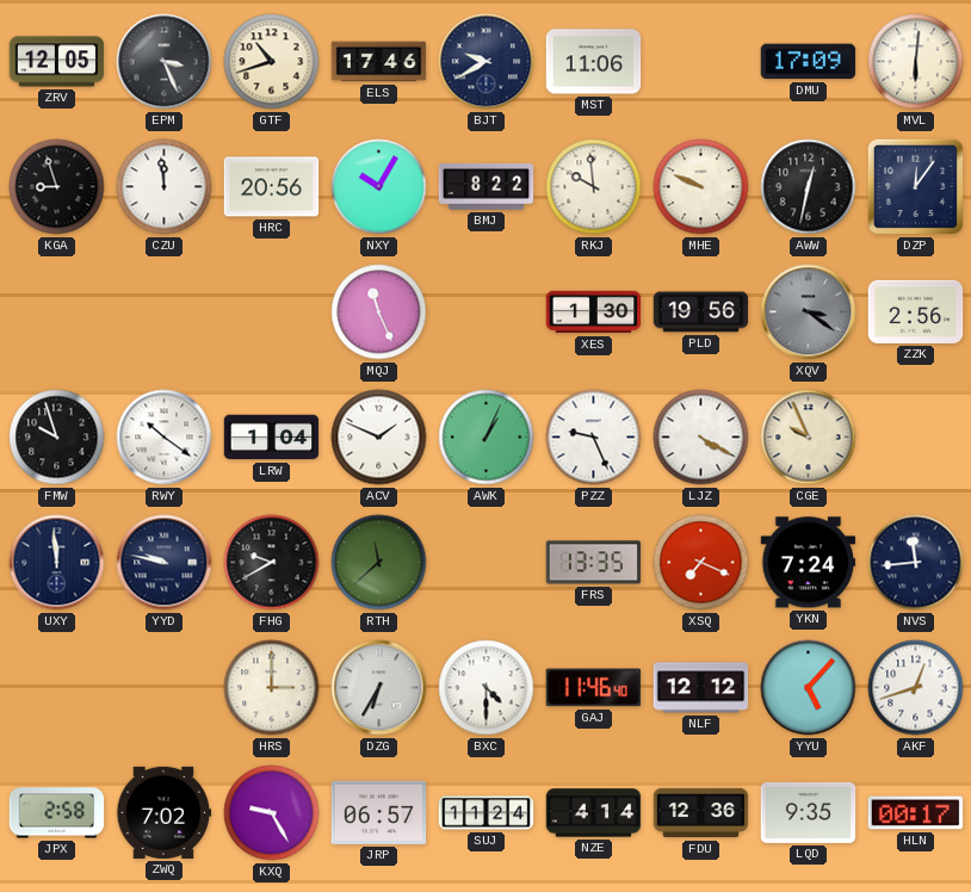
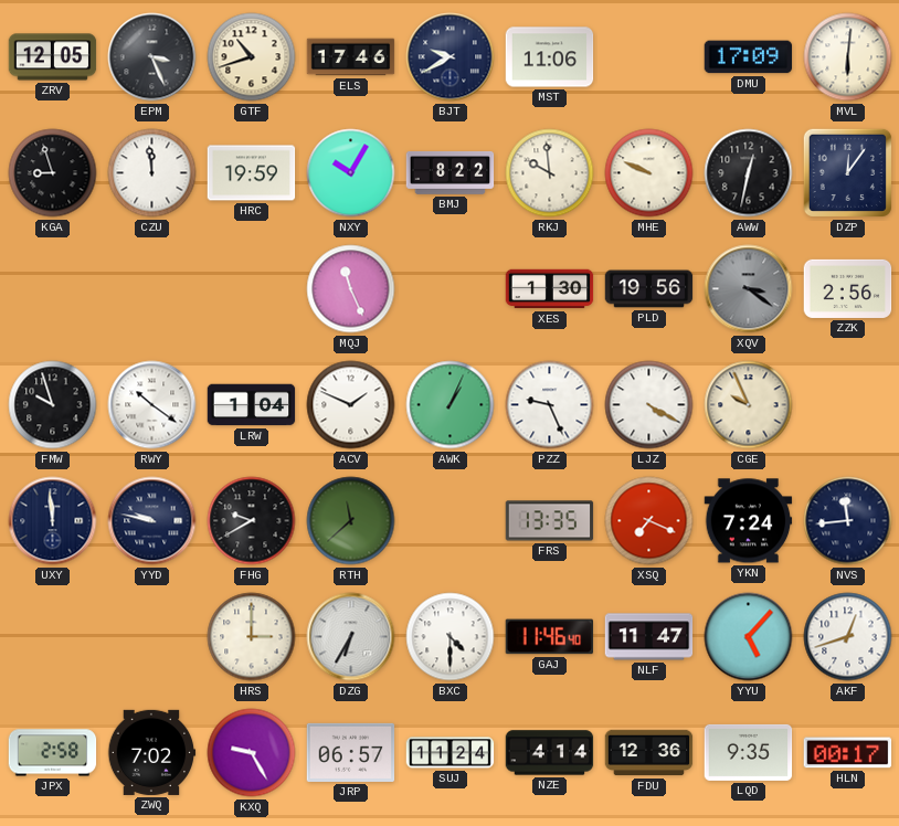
HRC: 20:56 -> 19:59 (252, 173)
NLF: 12:12 -> 11:47 (649, 637)
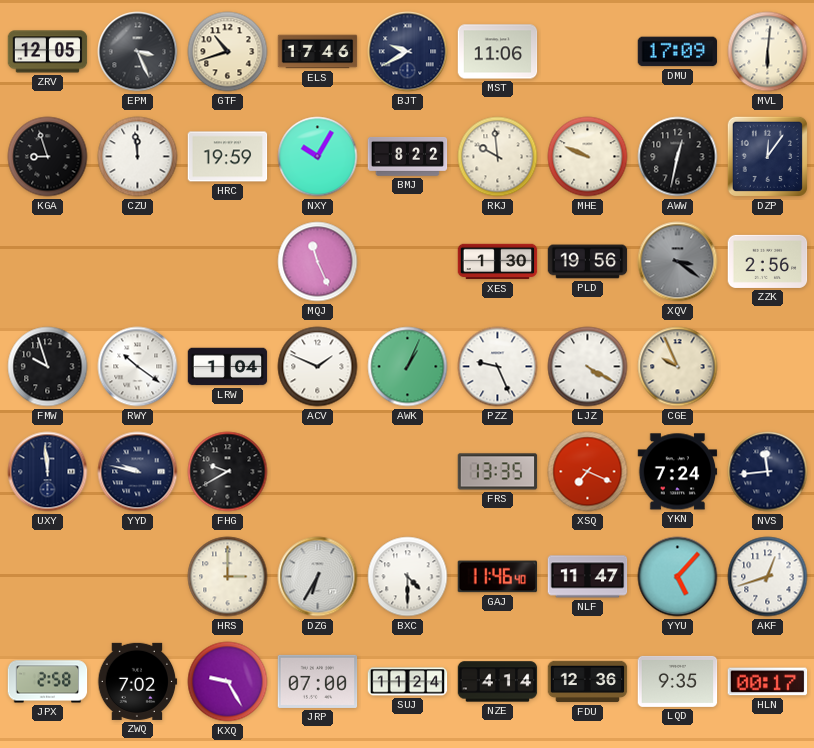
RTH: 11:38 -> none (351, 521)
JRP: 06:57 -> 07:00 (318, 681)
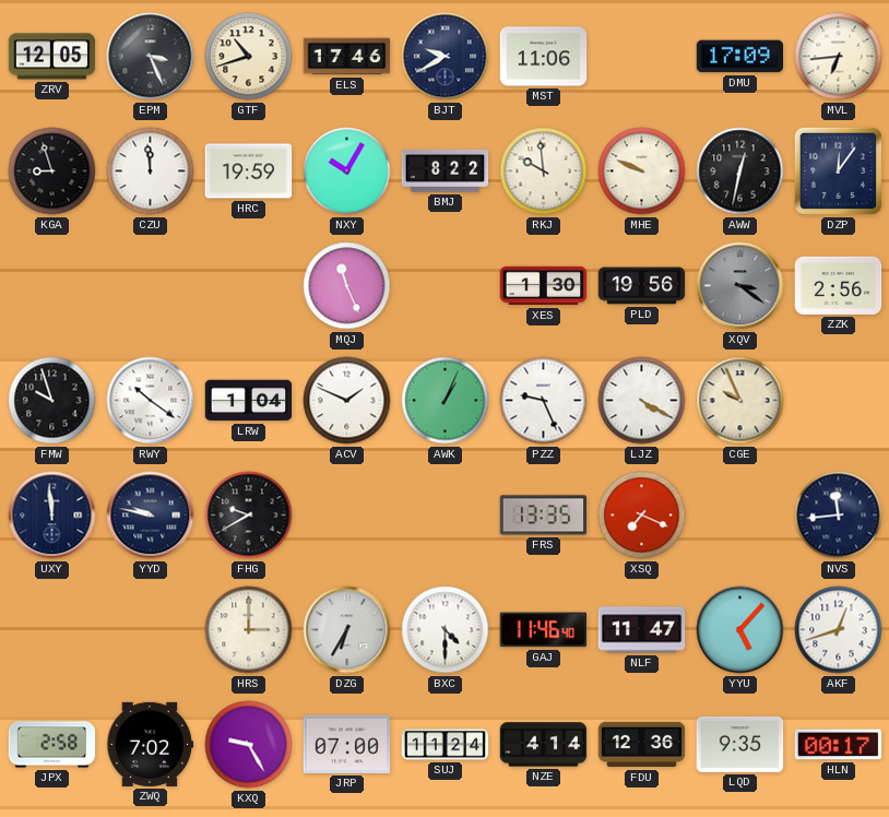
MVL: 6:01 -> 6:44 (839, 57)
YKN: 7:24 -> none (678, 472)
